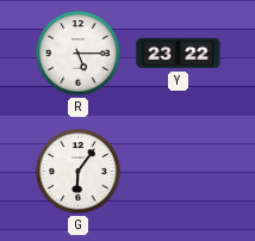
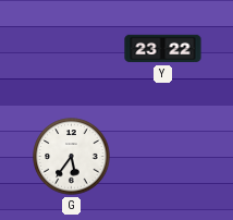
R: 5:15 -> none (79, 54)
G: 6:06 -> 5:36 (72, 157)
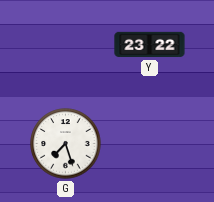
G: 5:36 -> 7:27 (66, 144)
